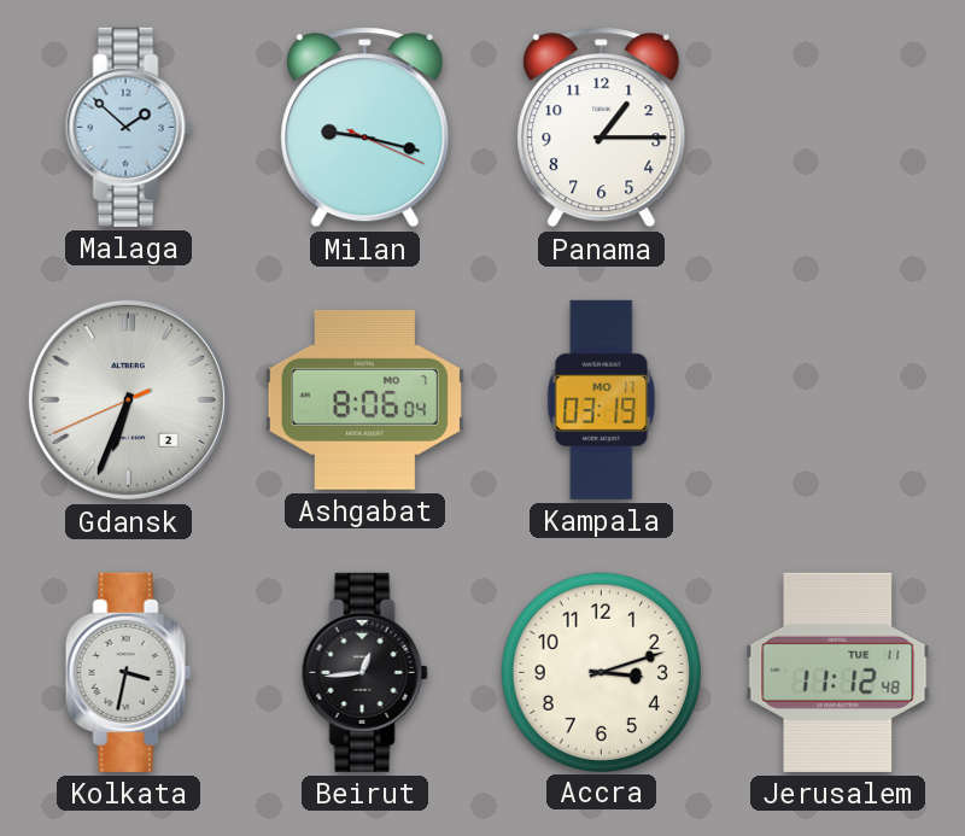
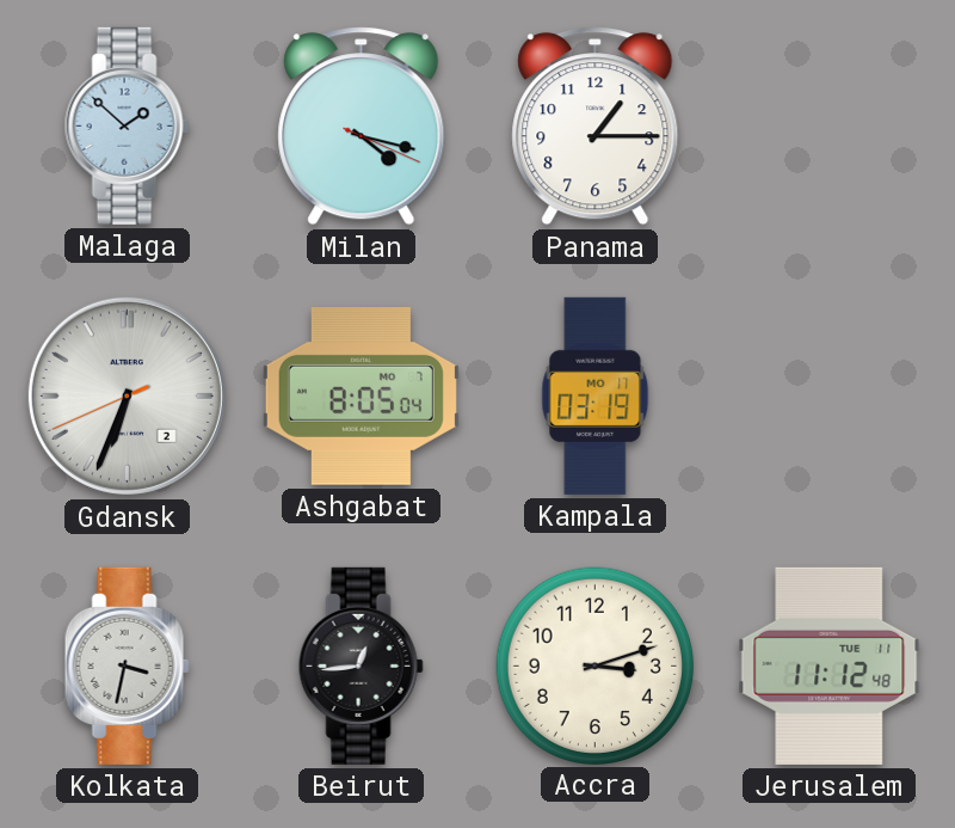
Milan: 9:17 -> 4:17 (362, 127)
Ashgabat: 8:06 -> 8:05 (361, 395)
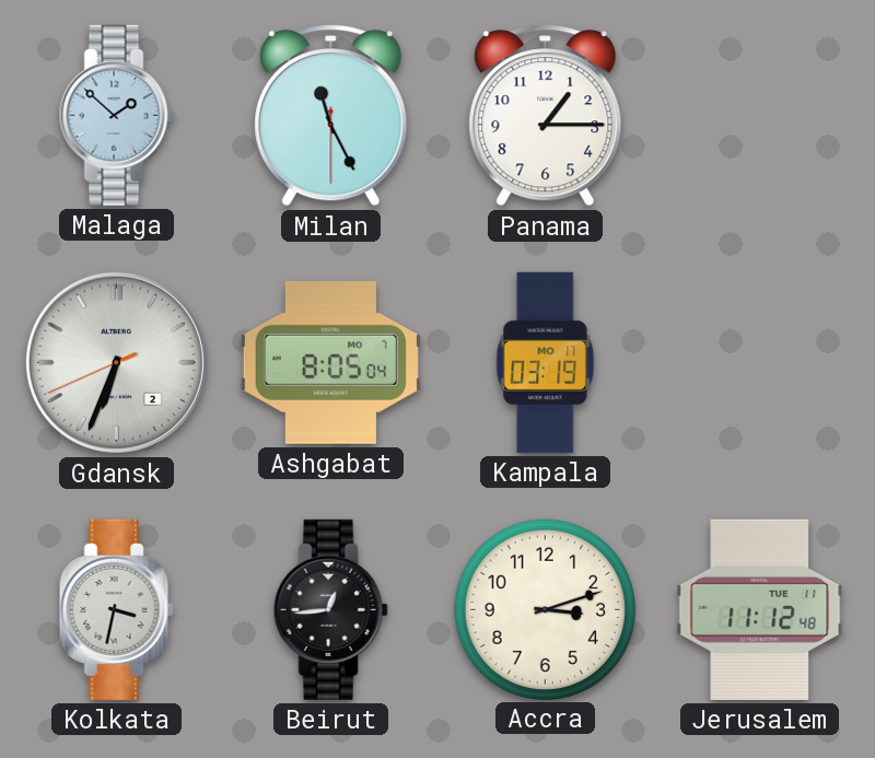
Milan: 4:17 -> 11:25 (331, 116)
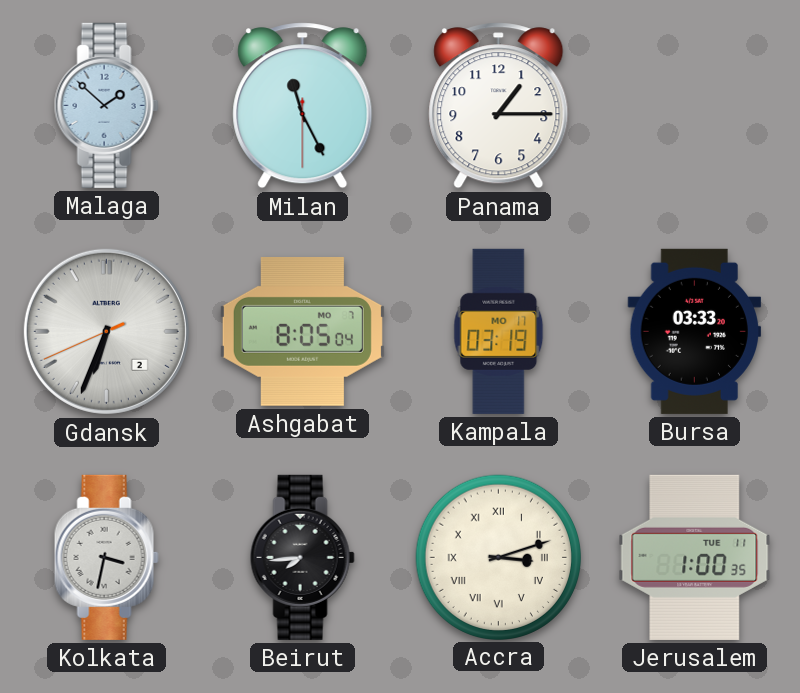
Bursa: none -> 03:33 (695, 331)
Beirut: 12:44 -> 7:44 (302, 557)
Accra numerals: Arabic -> Roman (498, 557)
Jerusalem: 11:12 -> 1:00 (695, 557)
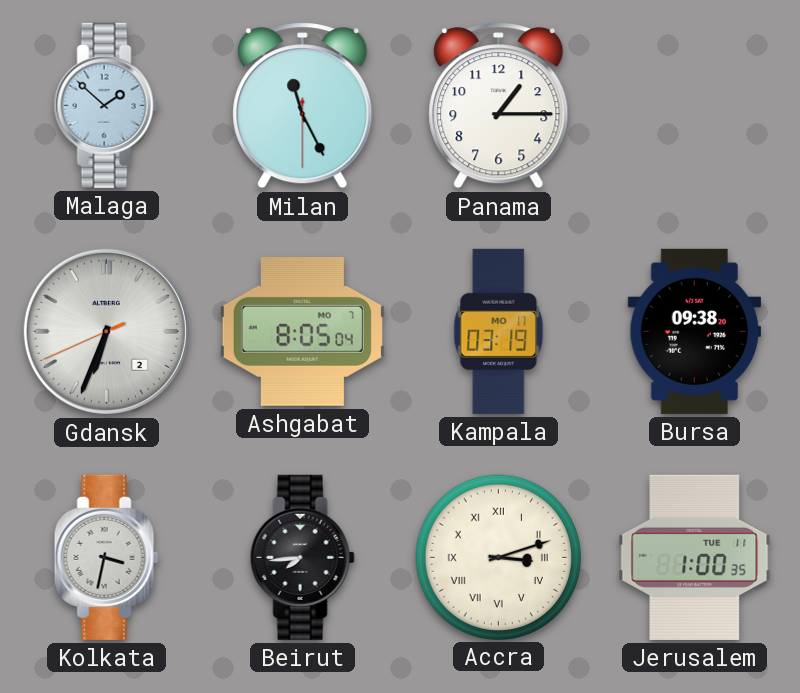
Bursa: 03:33 -> 09:38 (695, 331)
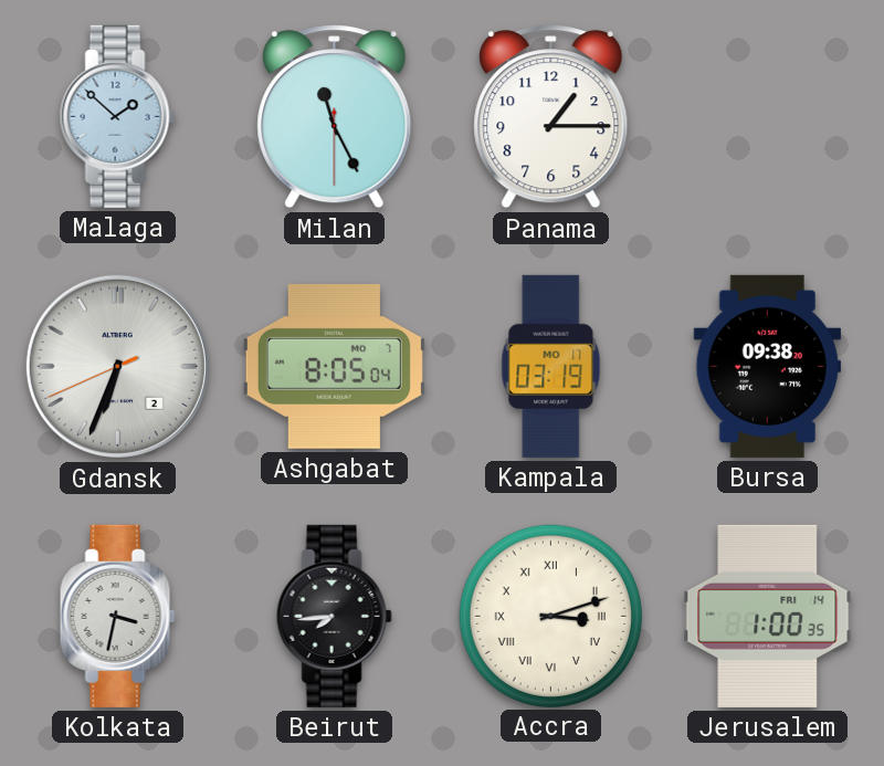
Jerusalem date: TUE 11 -> FRI 14 (768, 616)
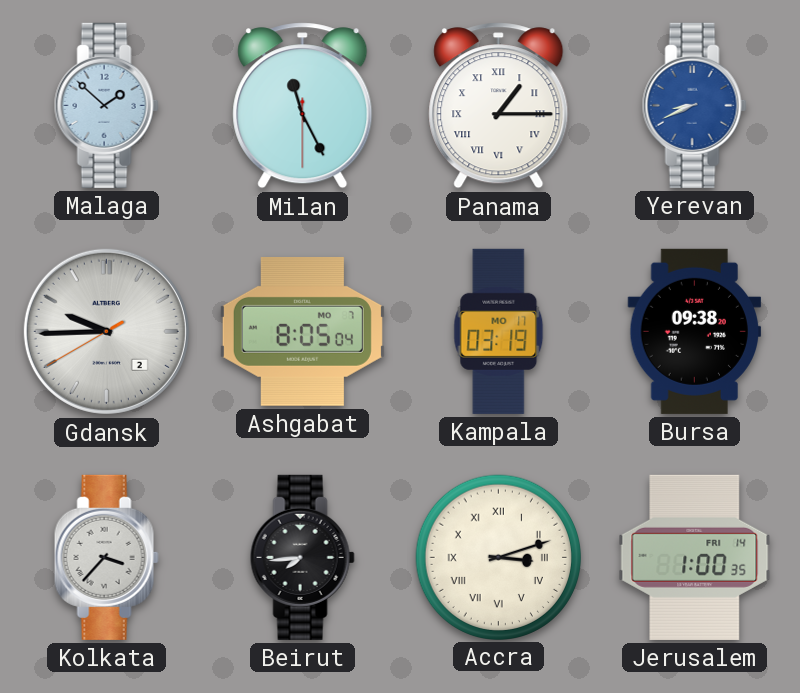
Panama numerals: Arabic -> Roman (499, 106)
Yerevan: none -> 8:41 (694, 105)
Gdansk: 6:33 -> 9:44 (106, 331)
Kolkata: 3:32 -> 3:37 (106, 557)
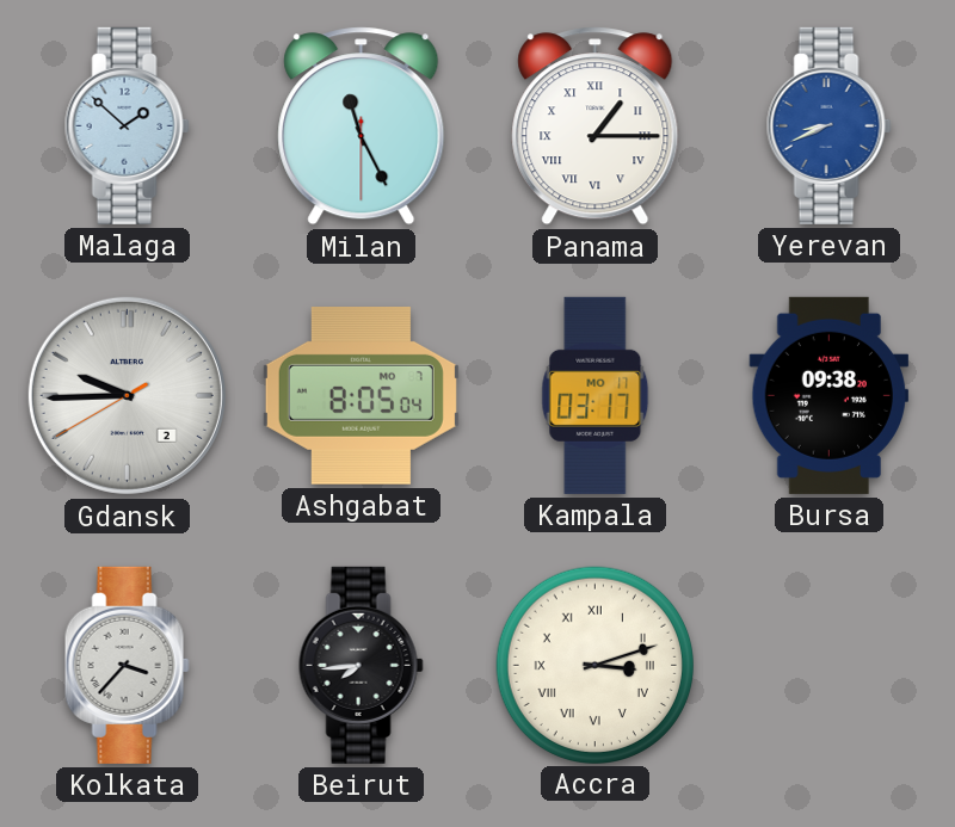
Kampala: 03:19 -> 03:17 (596, 395)
Jerusalem: 1:00 -> none (695, 557)
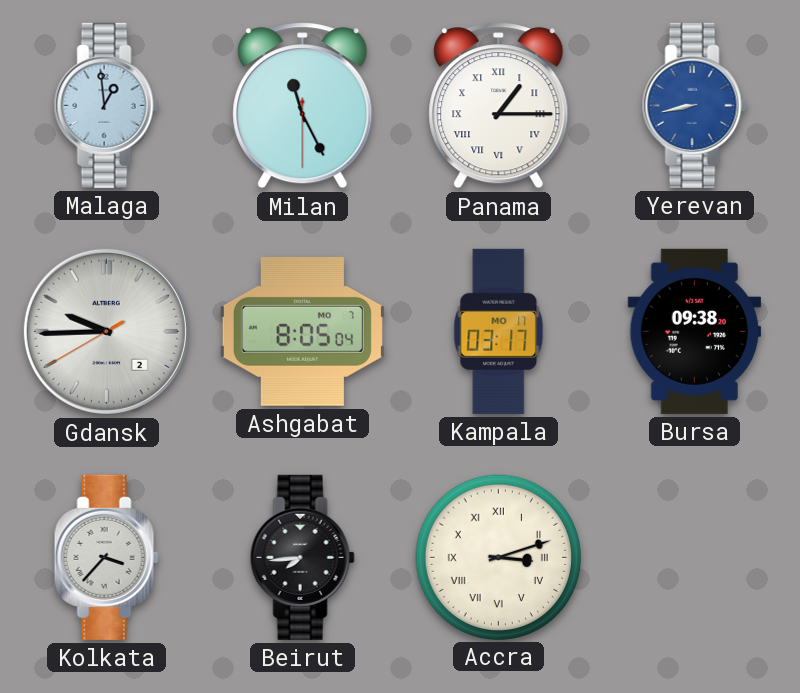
Malaga: 1:52 -> 12:59 (106, 105)
Yerevan: 8:41 -> 8:43 (694, 105)
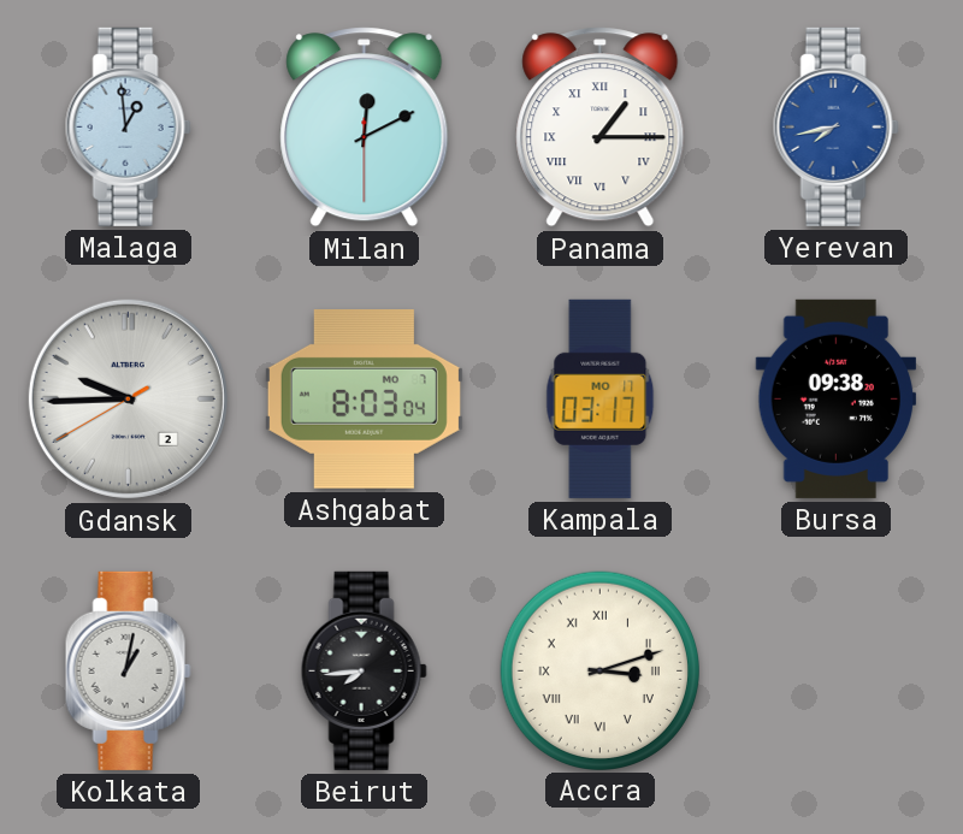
Milan: 11:25 -> 12:10 (365, 128)
Yerevan: 8:43 -> 7:43 (835, 126)
Ashgabat: 8:05 -> 8:03 (364, 398)
Kolkata: 3:37 -> 1:02 (128, 670)
